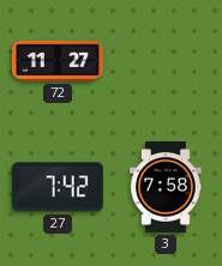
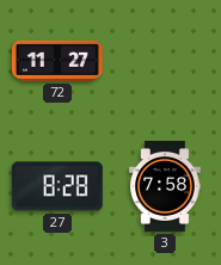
27: 7:42 -> 8:28 (57, 186)
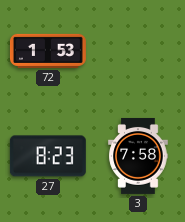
72: 11:27 -> 1:53 (48, 51)
27: 8:28 -> 8:23 (48, 156)
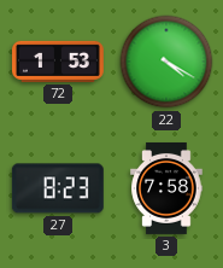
22: none -> 4:20 (166, 62)
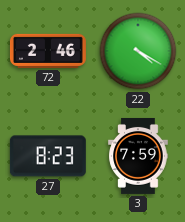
72: 1:53 -> 2:46 (48, 51)
3: 7:58 -> 7:59 (138, 156)
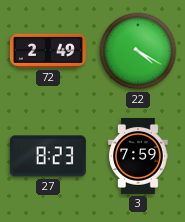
72: 2:46 -> 2:49 (48, 51)
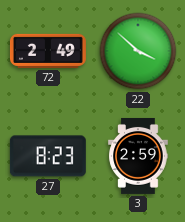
22: 4:20 -> 3:52 (138, 51)
3: 7:59 -> 2:59 (138, 156)
